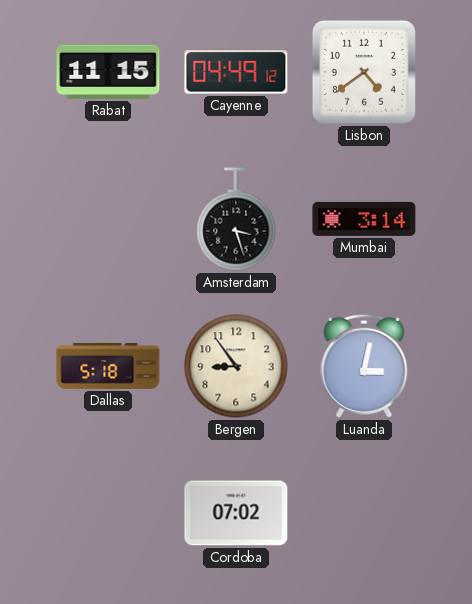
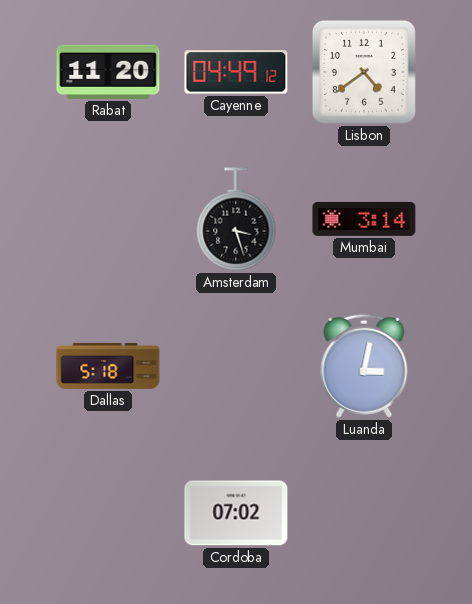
Rabat: 11:15 -> 11:20 (108, 72)
Bergen: 8:54 -> none (236, 366)
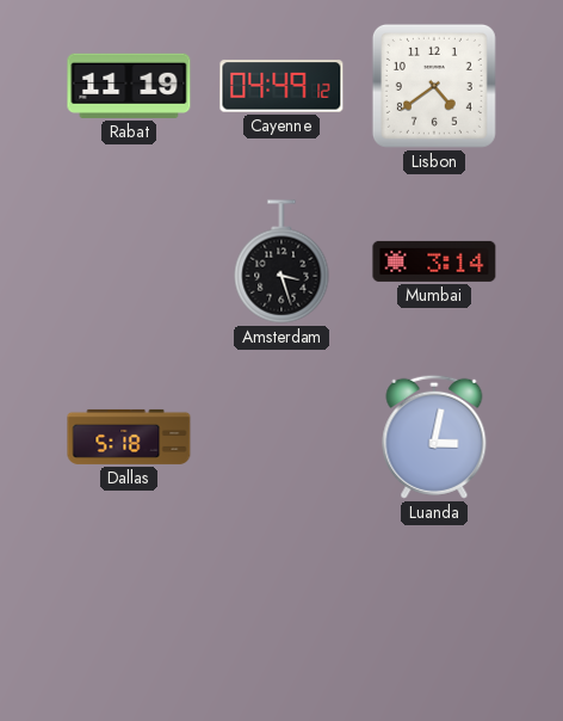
Rabat: 11:20 -> 11:19 (129, 86)
Cordoba: 07:02 -> none (236, 513)
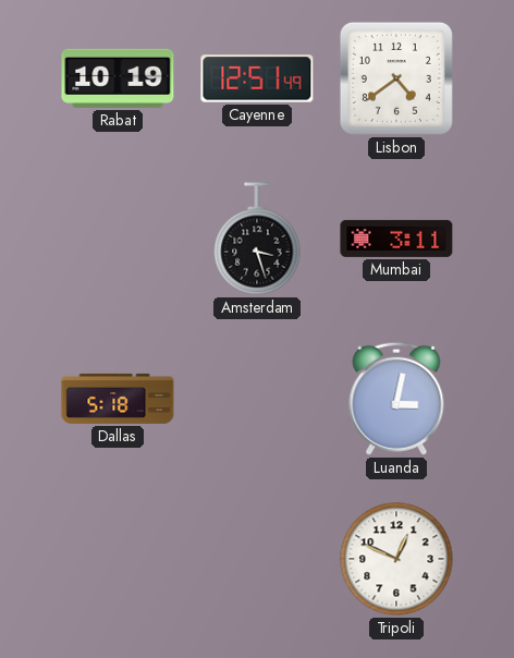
Rabat: 11:19 -> 10:19 (118, 78)
Cayenne: 04:49 -> 12:51 (257, 78)
Mumbai: 3:14 -> 3:11 (396, 239)
Tripoli: none -> 12:49 (396, 559)
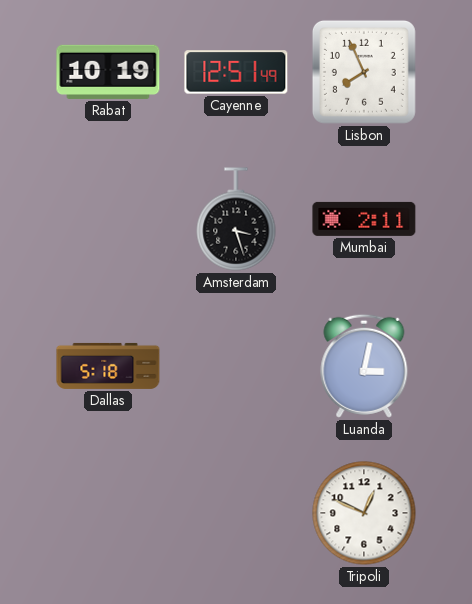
Lisbon: 4:39 -> 7:56 (364, 72)
Mumbai: 3:11 -> 2:11 (364, 219)
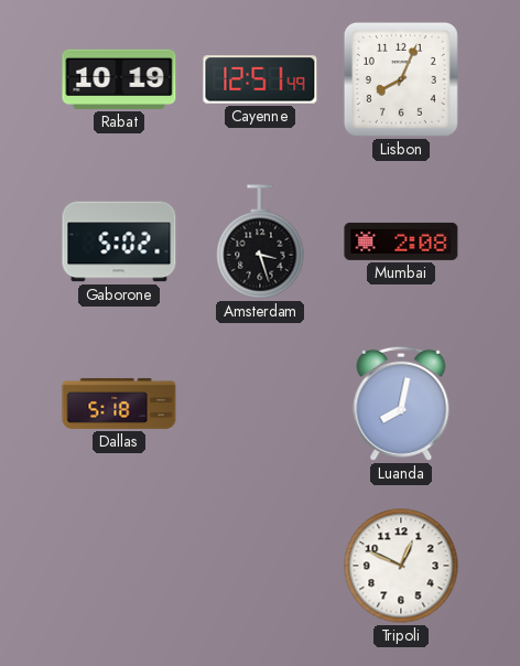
Lisbon: 7:56 -> 8:04 (401, 79)
Gaborone: none -> 5:02 (119, 241)
Mumbai: 2:11 -> 2:08 (401, 241)
Luanda: 3:02 -> 8:02 (401, 404)
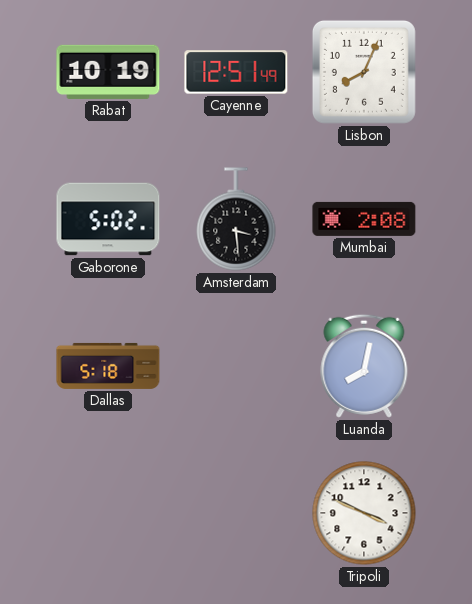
Amsterdam: 3:27 -> 3:29 (236, 219)
Tripoli: 12:49 -> 3:49 (364, 513)
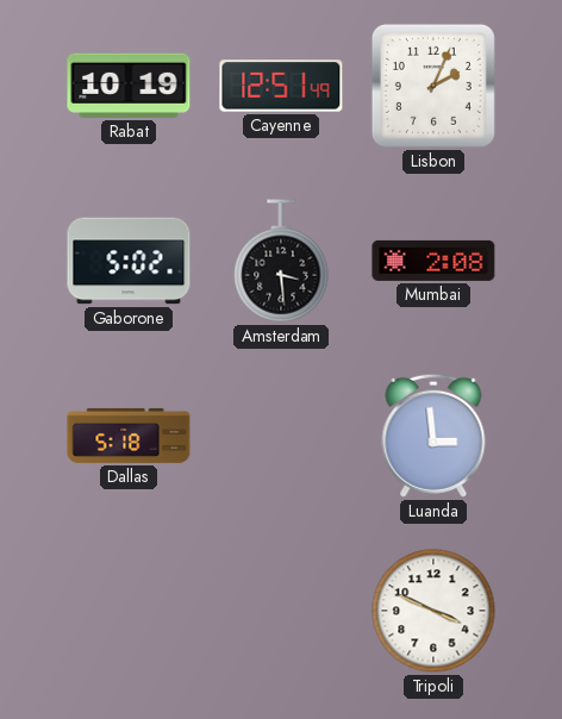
Lisbon: 8:04 -> 2:04 (433, 86)
Luanda: 8:02 -> 2:59 (433, 436)
